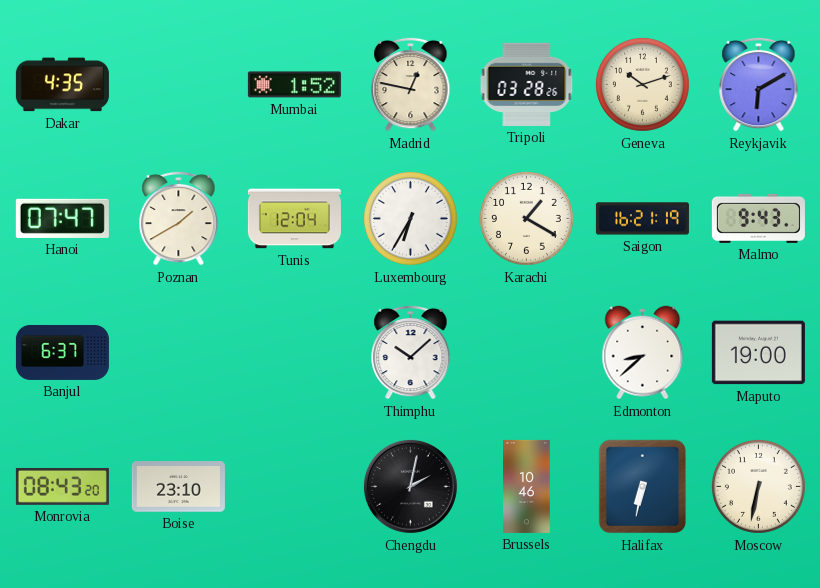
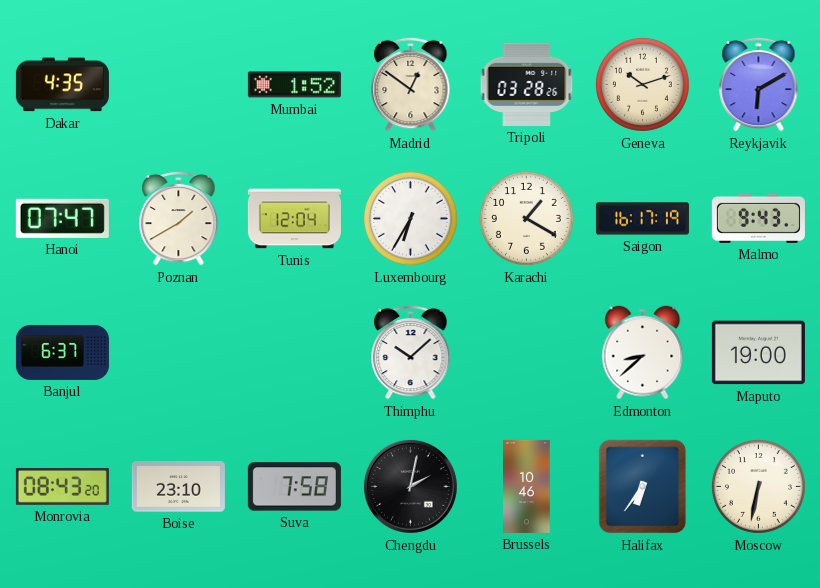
Madrid: 12:47 -> 12:51 (411, 84)
Saigon: 16:21 -> 16:17 (642, 219)
Suva: none -> 7:58 (294, 487)
Halifax: 6:32 -> 6:36 (643, 487)
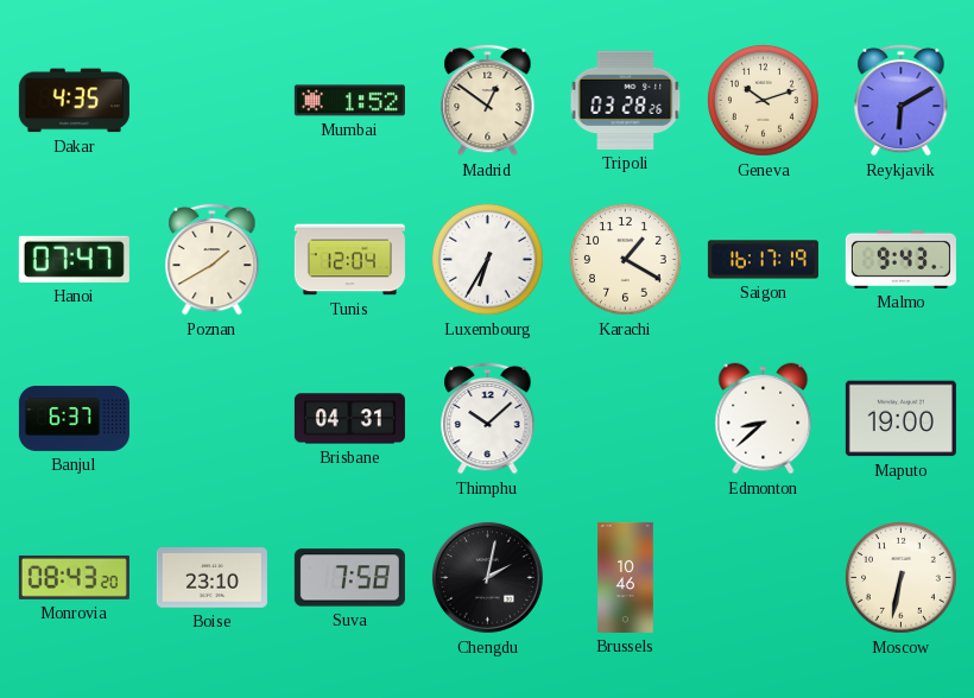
Brisbane: none -> 04:31 (349, 419)
Halifax: 6:36 -> none (643, 487)
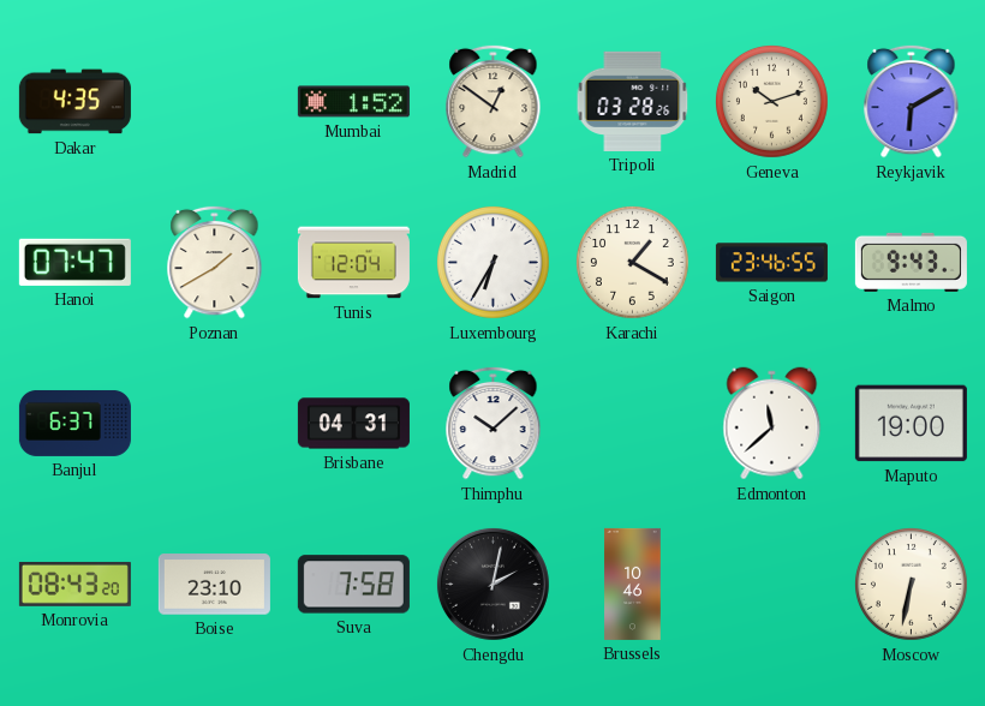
Saigon: 16:17 -> 23:46 (771, 263)
Edmonton: 8:38 -> 11:38 (772, 424)
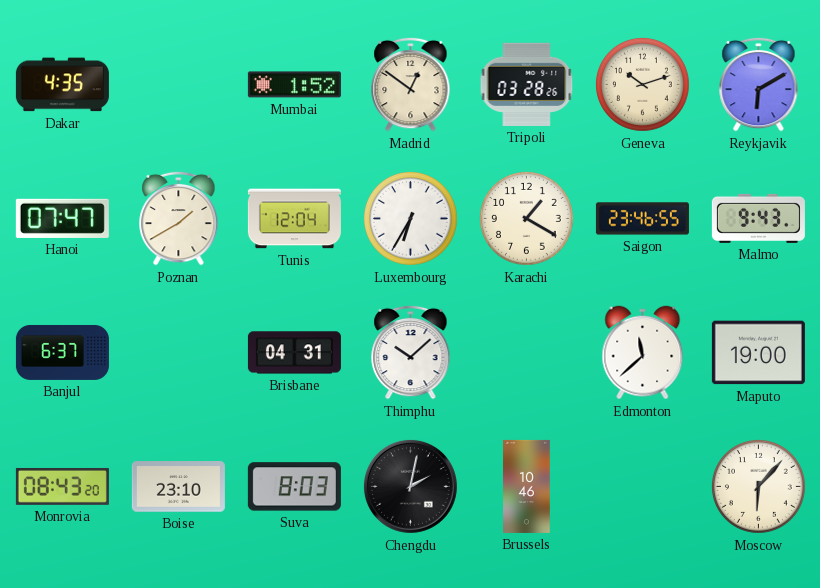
Suva: 7:58 -> 8:03 (294, 487)
Moscow: 6:32 -> 6:07 (759, 487)
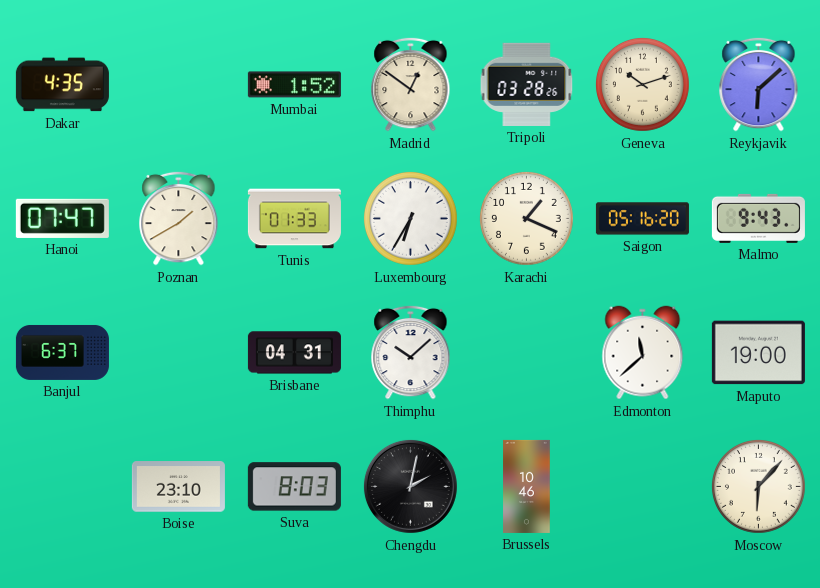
Reykjavik: 6:10 -> 6:08 (759, 84)
Tunis: 12:04 -> 01:33 (294, 219)
Karachi: 1:20 -> 1:19 (527, 219)
Saigon: 23:46 -> 05:16 (642, 219)
Monrovia: 08:43 -> none (62, 486)
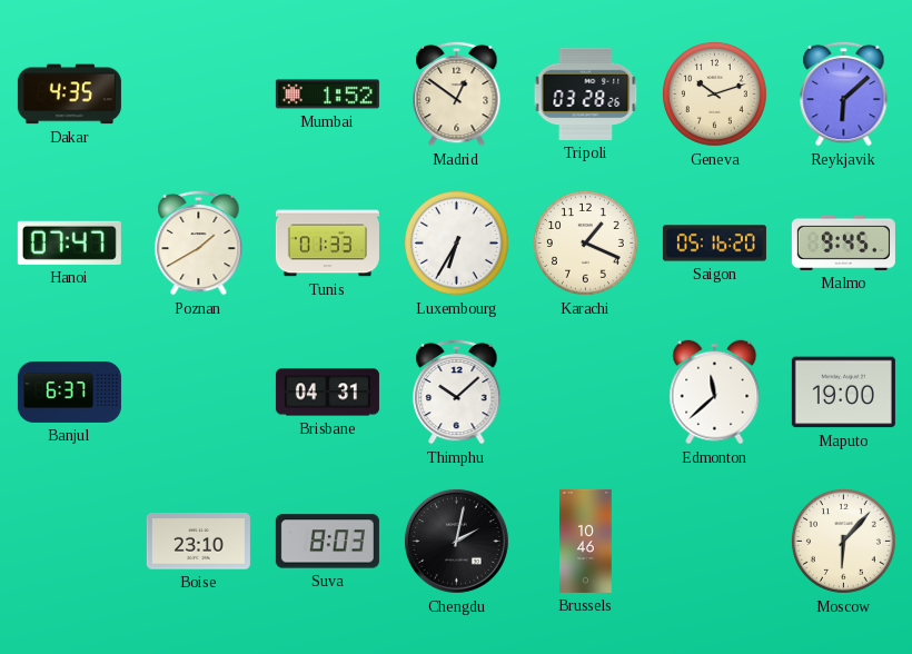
Malmo: 9:43 -> 9:45 (843, 242)
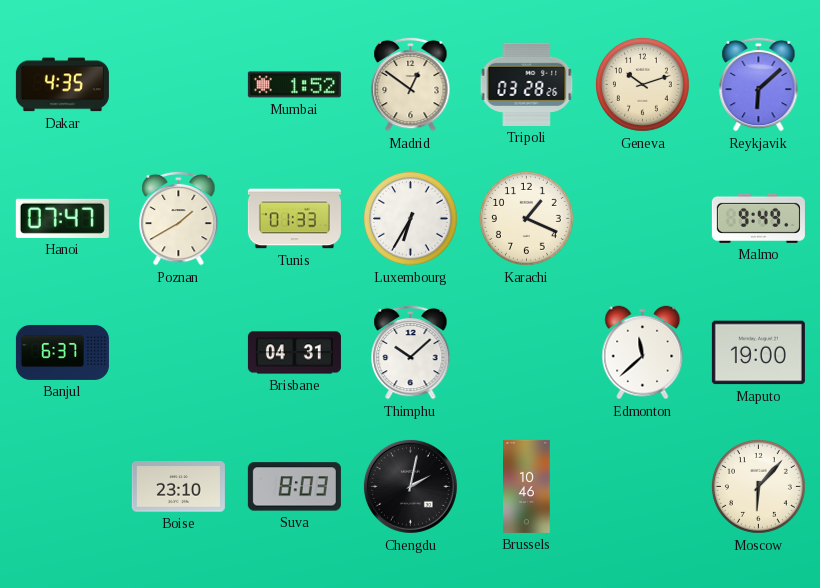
Saigon: 05:16 -> none (714, 244)
Malmo: 9:45 -> 9:49 (758, 218)
